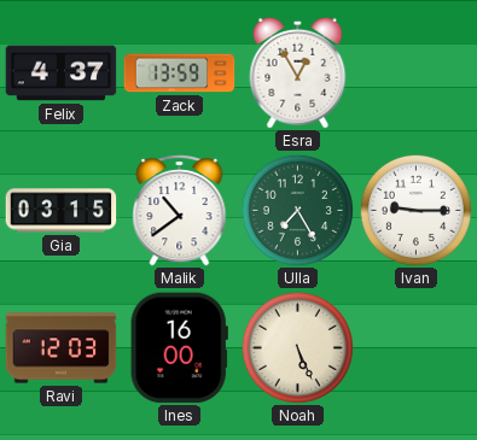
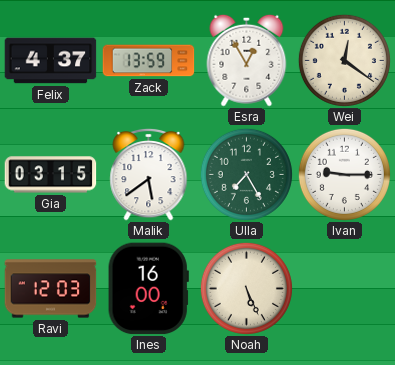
Wei: none -> 12:21 (344, 60)
Malik: 10:39 -> 5:39 (149, 174)
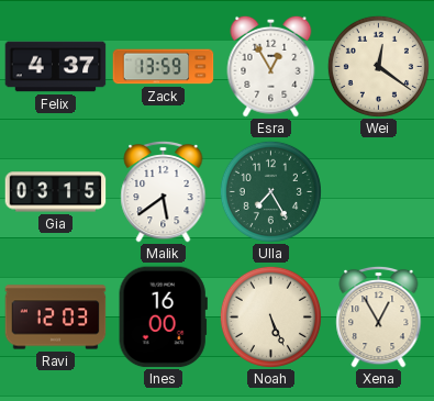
Ivan: 9:15 -> none (344, 174)
Xena: none -> 12:55 (379, 316)
